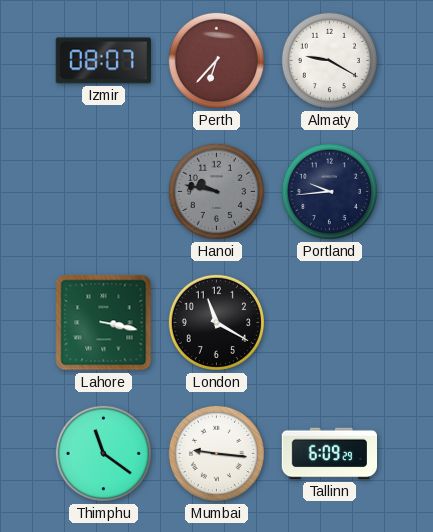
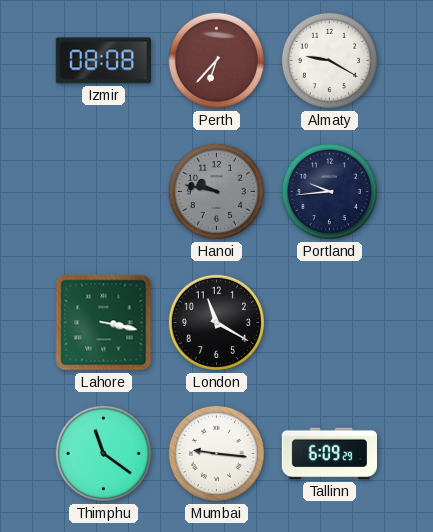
Izmir: 08:07 -> 08:08 (103, 61)
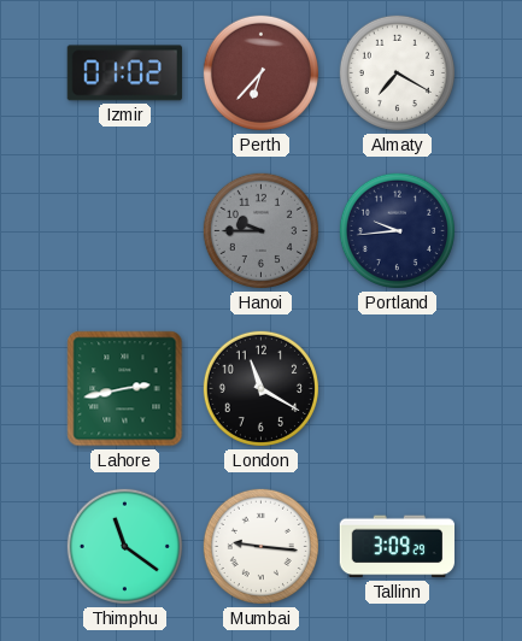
Izmir: 08:08 -> 01:02 (124, 73)
Almaty: 9:20 -> 7:20 (397, 72)
Hanoi: 9:47 -> 9:45 (260, 230)
Lahore: 3:17 -> 2:43 (125, 389)
Tallinn: 6:09 -> 3:09 (397, 547)
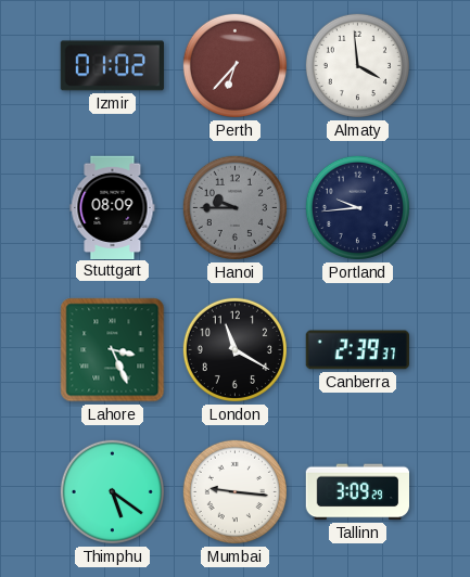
Almaty: 7:20 -> 3:59 (357, 65)
Stuttgart: none -> 08:09 (113, 207)
Lahore: 2:43 -> 3:26 (113, 350)
Canberra: none -> 2:39 (357, 350)
Thimphu: 11:21 -> 5:21 (112, 491)
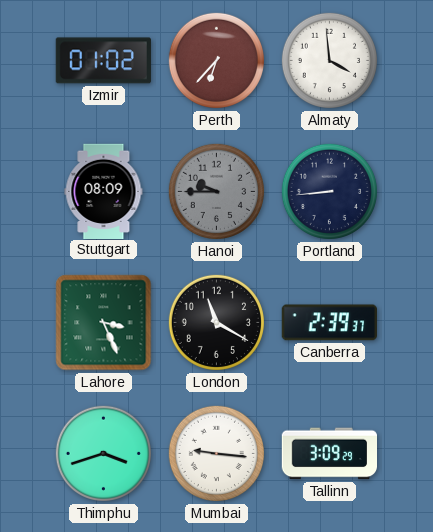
Portland: 9:44 -> 8:44 (329, 191)
Thimphu: 5:21 -> 3:42 (103, 453)
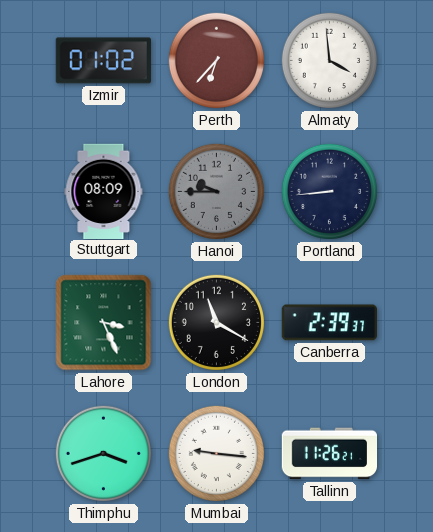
Tallinn: 3:09 -> 11:26 (329, 454)
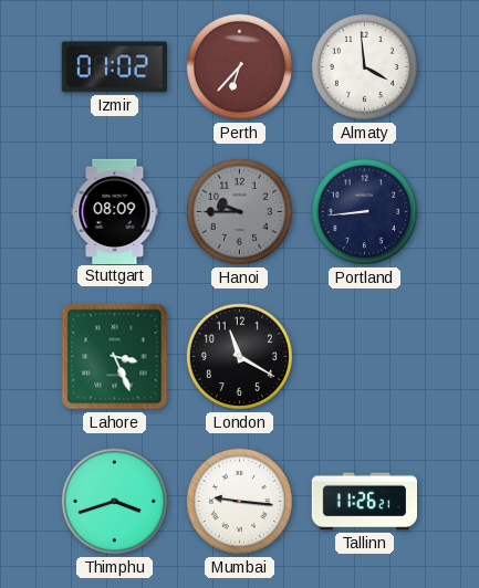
Canberra: 2:39 -> none (329, 323)
